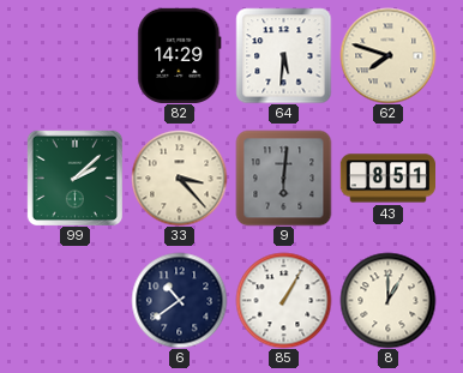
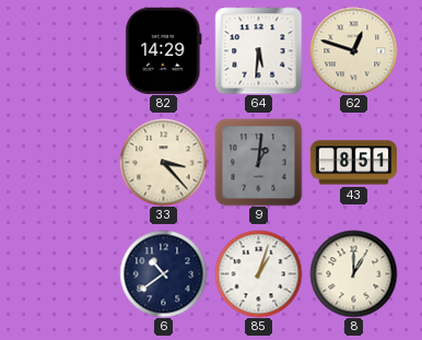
62: 7:48 -> 12:48 (353, 50)
99: 2:08 -> none (74, 178)
9: 6:01 -> 1:01 (258, 162)
85: 1:05 -> 1:03 (258, 273)
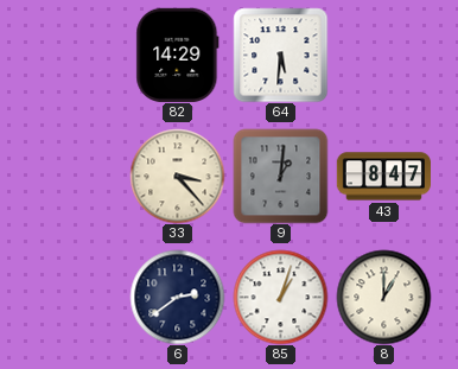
62: 12:48 -> none (353, 50)
43: 8:51 -> 8:47 (383, 177)
6: 10:39 -> 2:39 (177, 297)
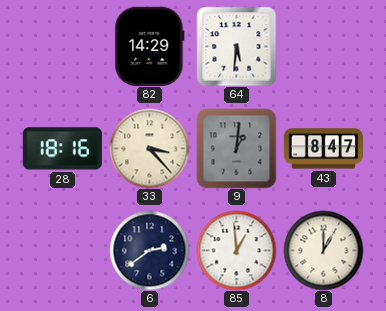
28: none -> 18:16 (62, 149)
85: 1:03 -> 12:59 (236, 250)
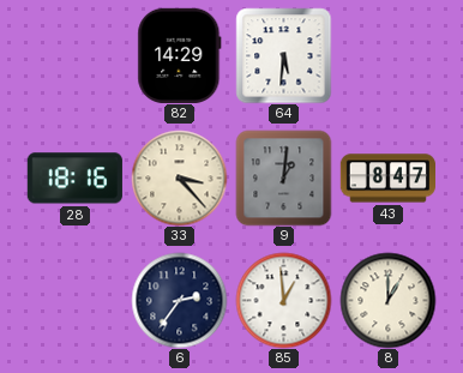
6: 2:39 -> 2:36 (179, 300)
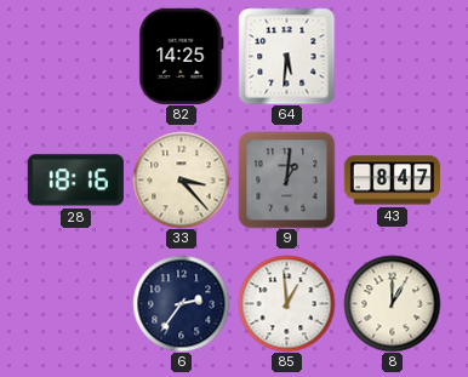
82: 14:29 -> 14:25 (182, 56)
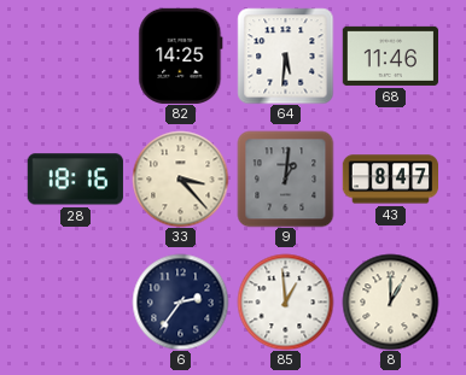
68: none -> 11:46 (390, 55)
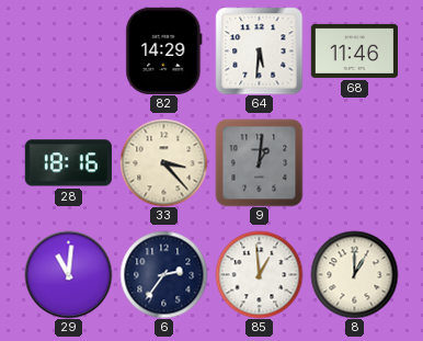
82: 14:25 -> 14:29 (164, 50)
43: 8:47 -> none (390, 180)
29: none -> 11:01 (68, 274)
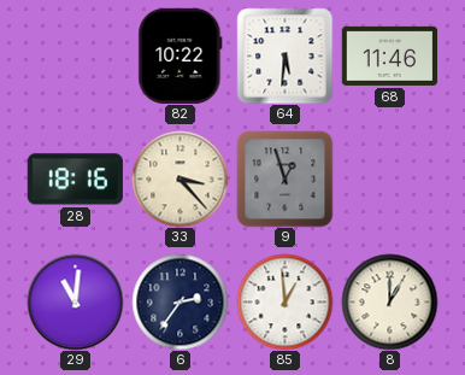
82: 14:29 -> 10:22 (181, 55)
9: 1:01 -> 12:57 (284, 178)
